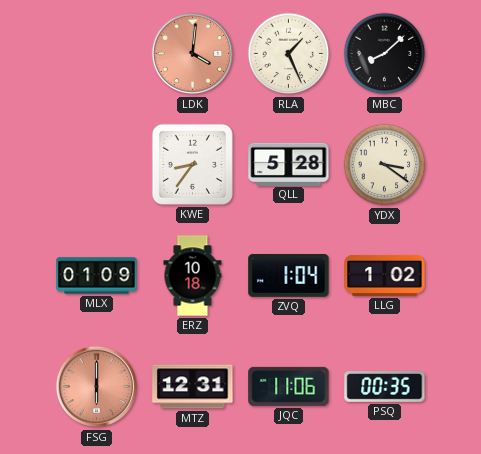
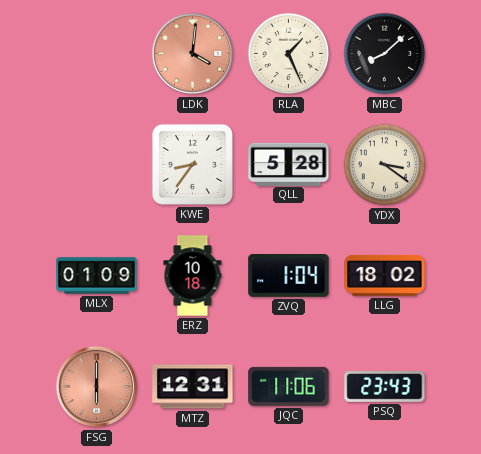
LLG: 1:02 -> 18:02 (385, 275)
PSQ: 00:35 -> 23:43 (385, 387)
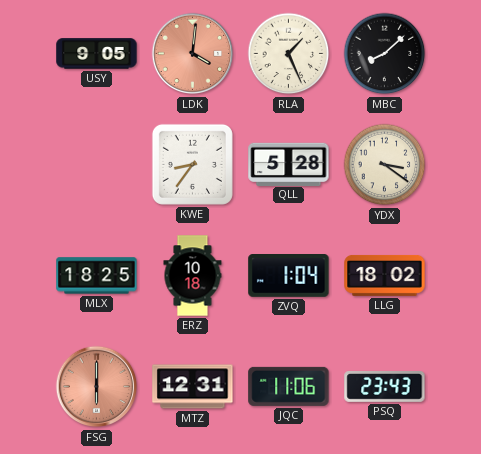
USY: none -> 9:05 (97, 54)
MLX: 01:09 -> 18:25 (97, 276)
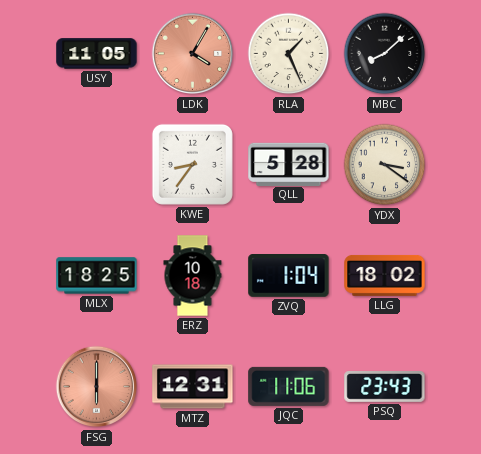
USY: 9:05 -> 11:05 (97, 54)
LDK: 4:01 -> 4:05 (193, 54)
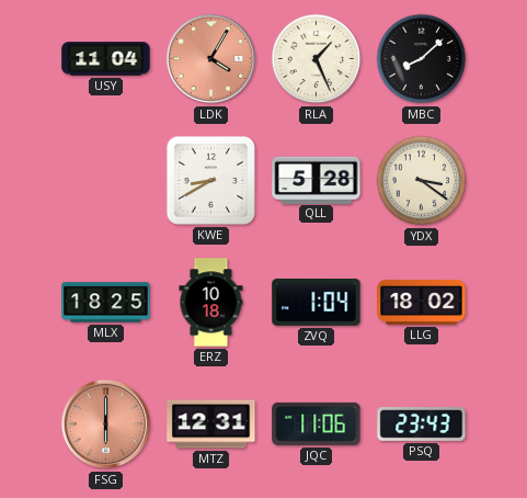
USY: 11:05 -> 11:04 (106, 59)
KWE: 8:36 -> 8:40 (210, 180)
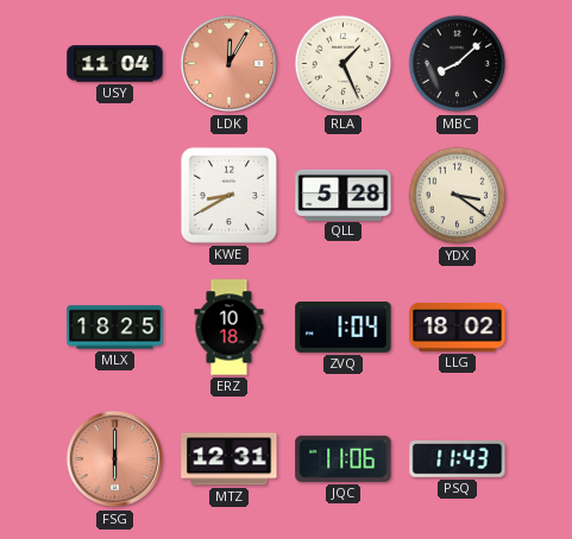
LDK: 4:05 -> 12:05 (230, 64)
PSQ: 23:43 -> 11:43 (458, 459)
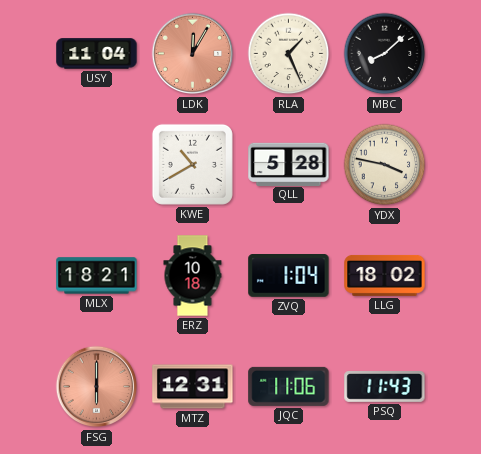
KWE: 8:40 -> 10:40 (192, 164)
YDX: 3:21 -> 3:47 (385, 165)
MLX: 18:25 -> 18:21 (97, 276)
